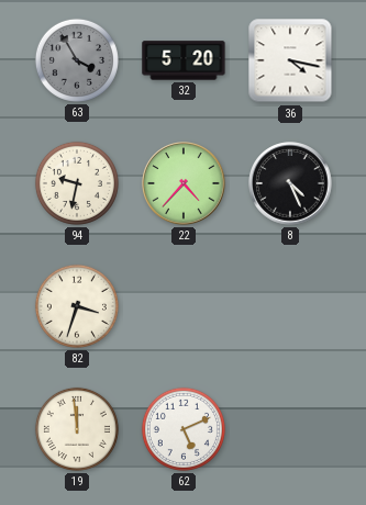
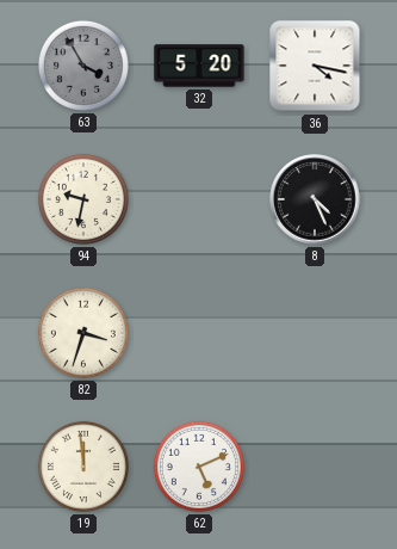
22: 4:37 -> none (184, 183)
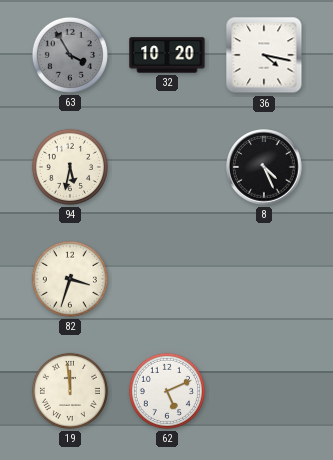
32: 5:20 -> 10:20 (167, 55)
94: 9:32 -> 5:32 (70, 167)
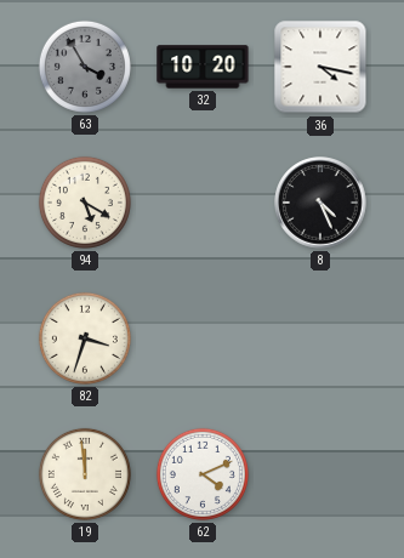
94: 5:32 -> 5:20 (85, 203)
62: 5:11 -> 4:11 (203, 474)
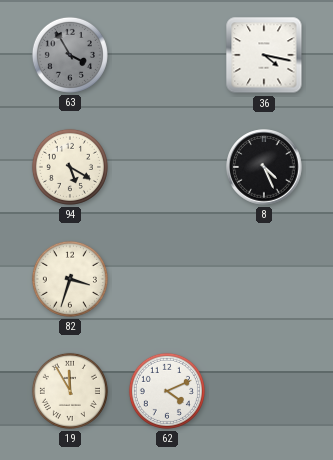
32: 10:20 -> none (203, 67)
19: 11:59 -> 11:55 (70, 391)
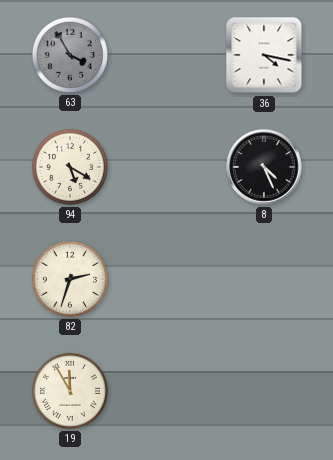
82: 3:33 -> 2:33 (70, 279)
62: 4:11 -> none (167, 391)
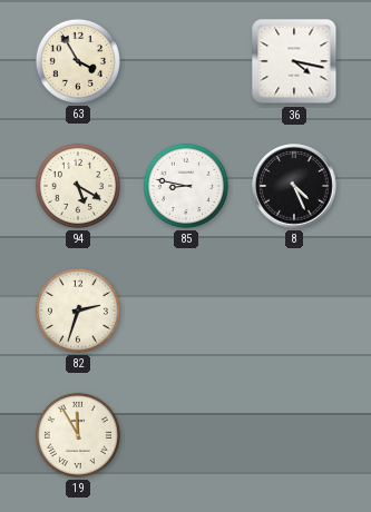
63 dial: grey -> cream (78, 61)
85: none -> 8:47 (186, 186)
